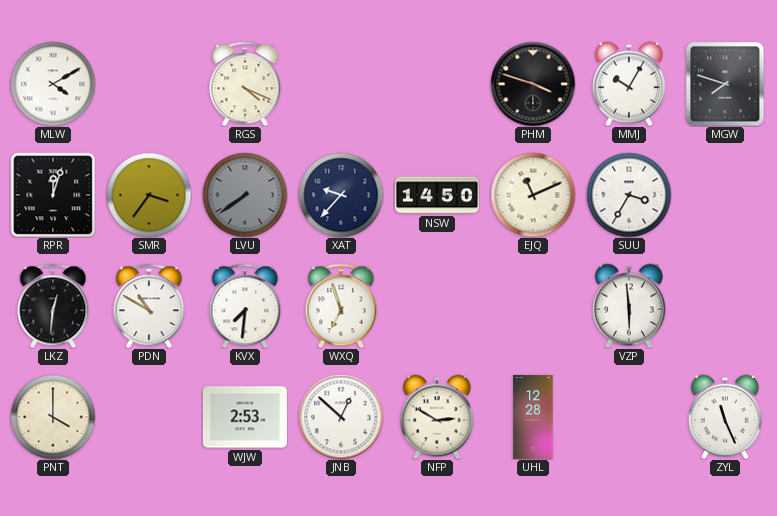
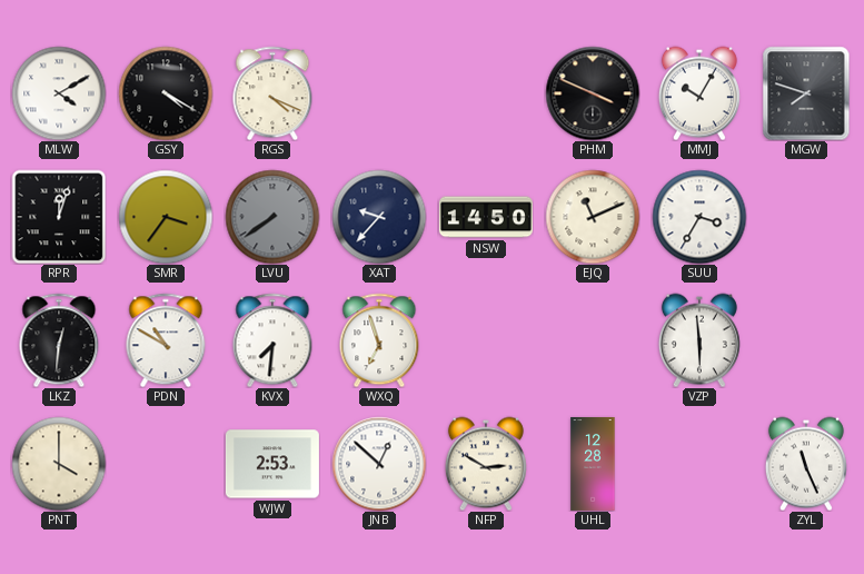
GSY: none -> 4:20 (166, 93)
PHM: 3:48 -> 3:49 (593, 93)
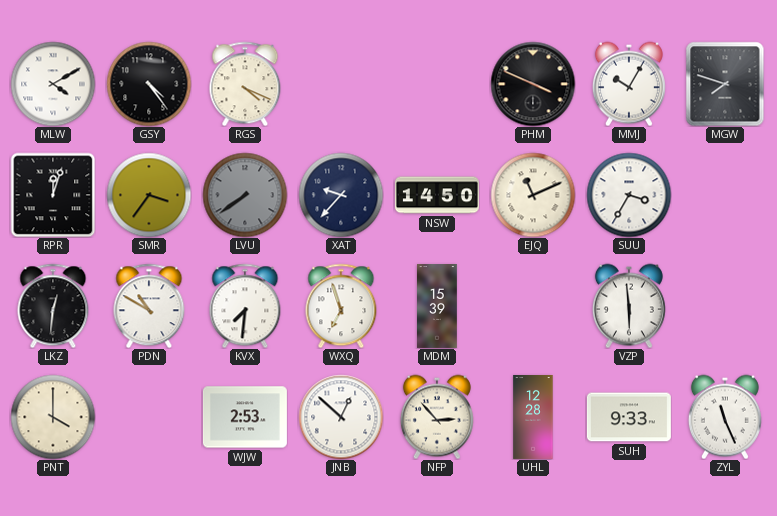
GSY: 4:20 -> 4:24 (149, 84)
MDM: none -> 15:39 (438, 306)
NFP: 2:50 -> 2:53 (437, 417)
SUH: none -> 9:33 (629, 417)
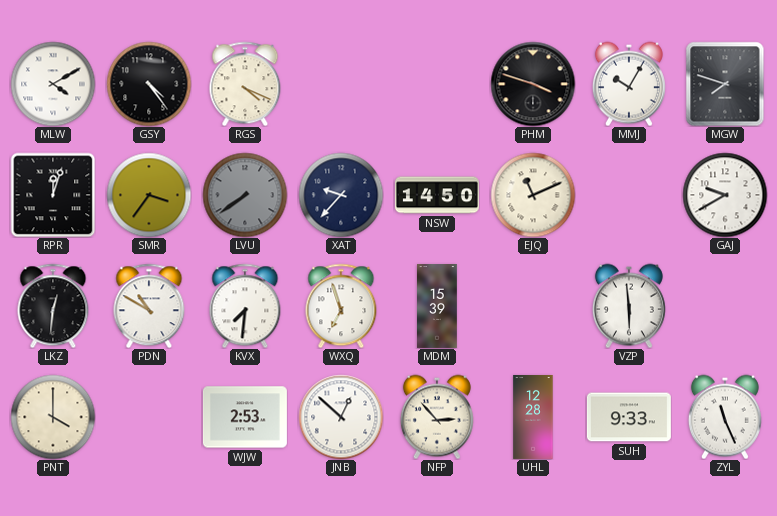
PHM: 3:49 -> 3:48 (533, 84)
SUU: 3:35 -> none (629, 195)
GAJ: none -> 9:40 (725, 195)
